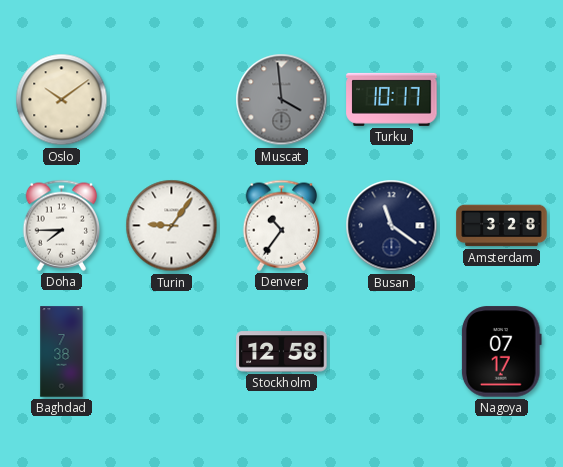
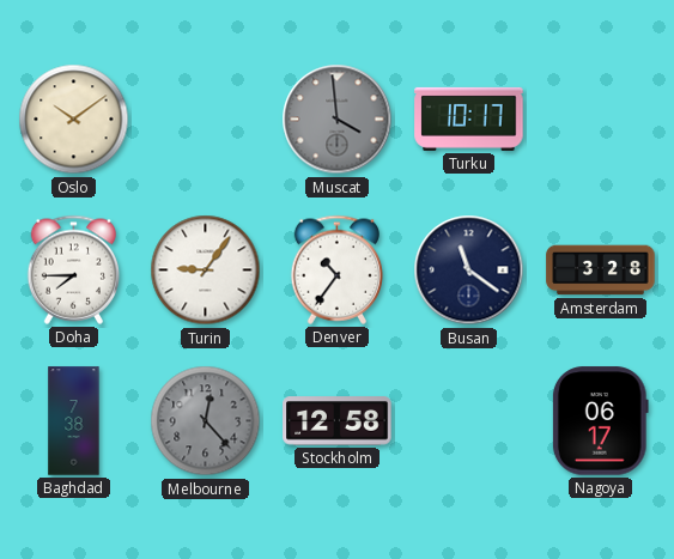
Melbourne: none -> 12:23 (206, 421)
Nagoya: 07:17 -> 06:17 (600, 421)
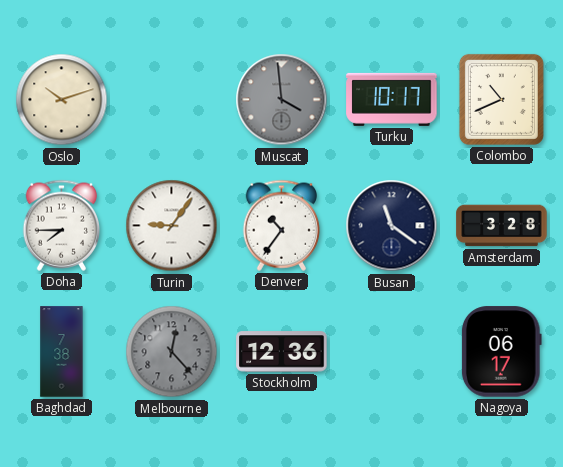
Oslo: 10:09 -> 10:12 (62, 100)
Colombo: none -> 10:41 (501, 99)
Stockholm: 12:58 -> 12:36 (282, 352)
